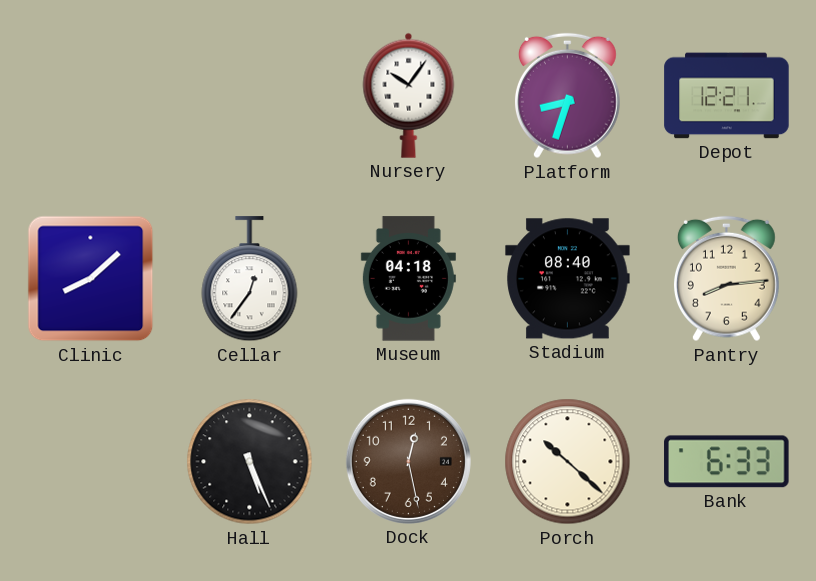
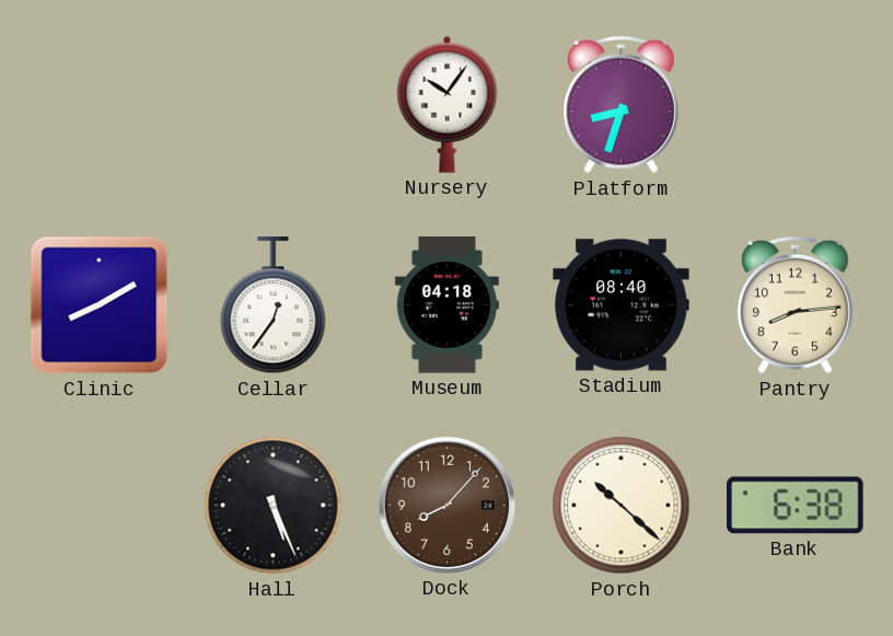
Depot: 12:21 -> none (727, 96)
Clinic: 8:08 -> 8:10 (100, 305)
Dock: 12:28 -> 8:07 (447, 505)
Bank: 6:33 -> 6:38 (796, 506)
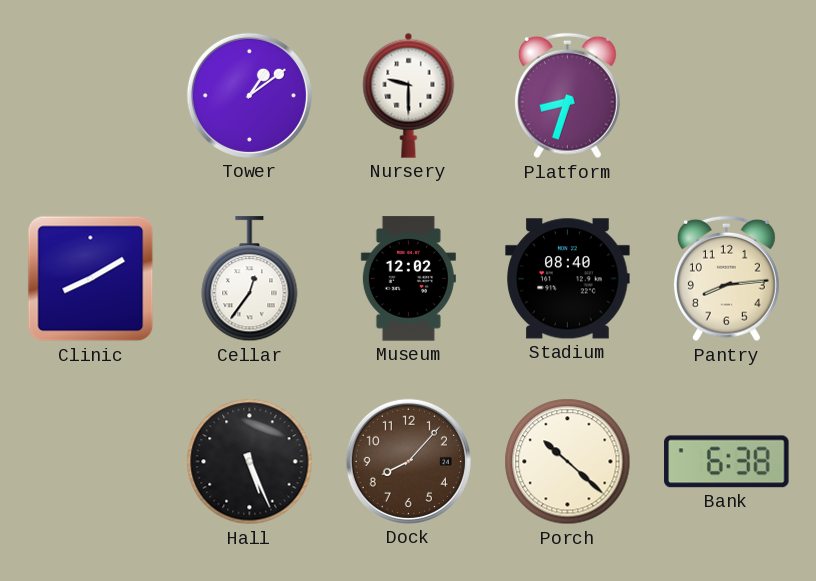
Tower: none -> 1:09 (249, 95)
Nursery: 10:06 -> 9:30 (409, 95)
Museum: 04:18 -> 12:02 (408, 279)
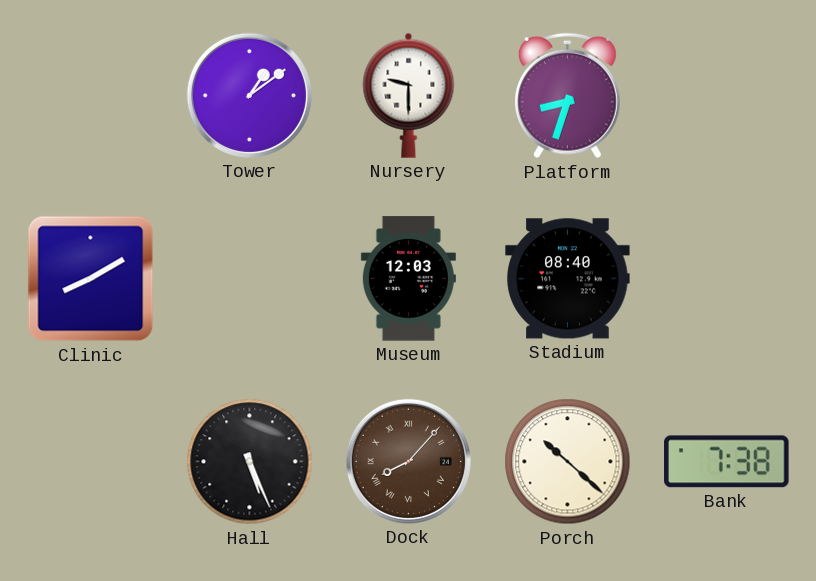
Cellar: 12:36 -> none (250, 279)
Museum: 12:02 -> 12:03 (408, 279)
Pantry: 8:14 -> none (726, 279)
Dock numerals: Arabic -> Roman (408, 461)
Bank: 6:38 -> 7:38 (727, 462)
